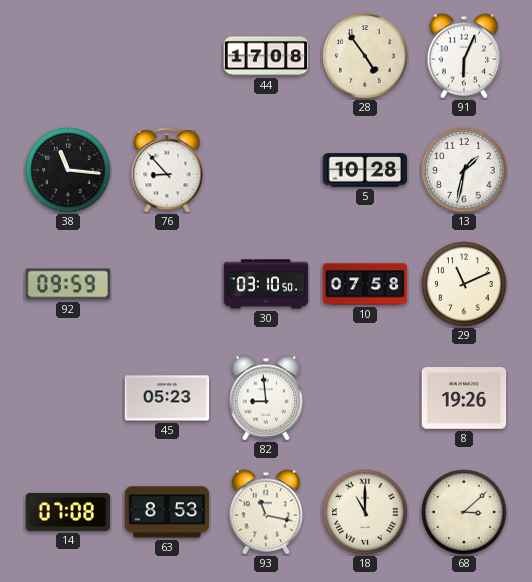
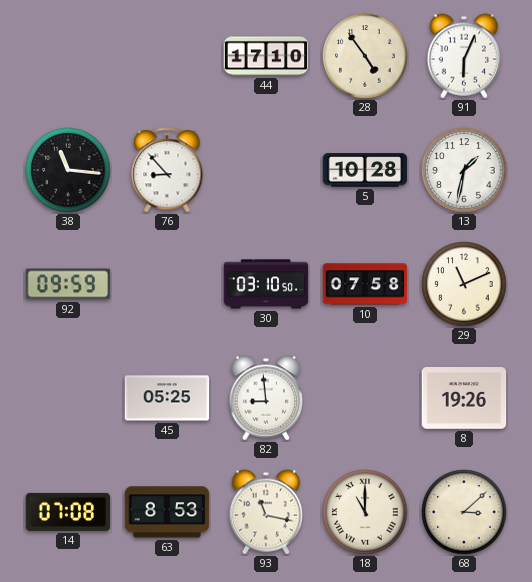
44: 17:08 -> 17:10 (266, 56)
45: 05:23 -> 05:25 (167, 398)
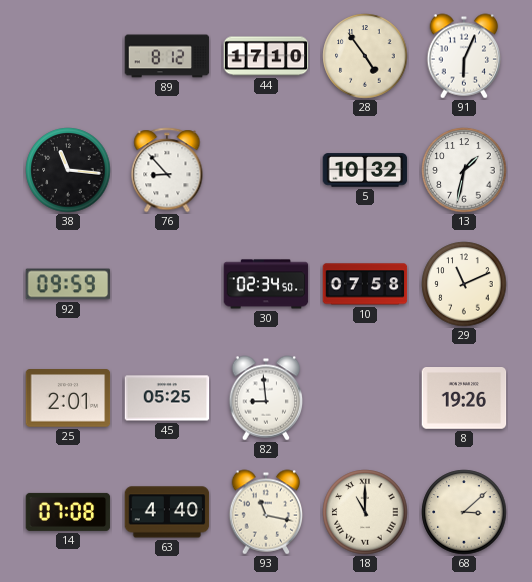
89: none -> 8:12 (167, 56)
5: 10:28 -> 10:32 (365, 170)
30: 03:10 -> 02:34 (266, 284)
25: none -> 2:01 (68, 398)
63: 8:53 -> 4:40 (167, 512)
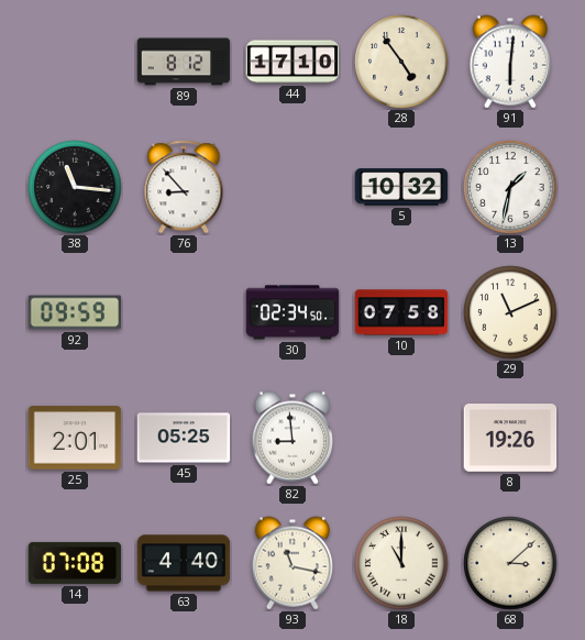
91: 6:04 -> 6:01 (510, 62)
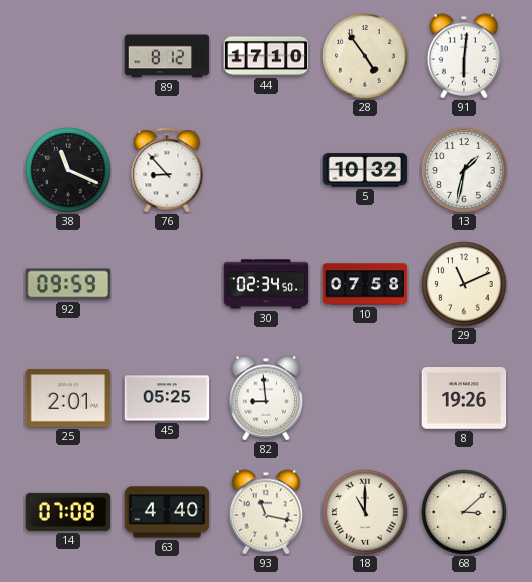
38: 11:16 -> 11:19 (68, 170)
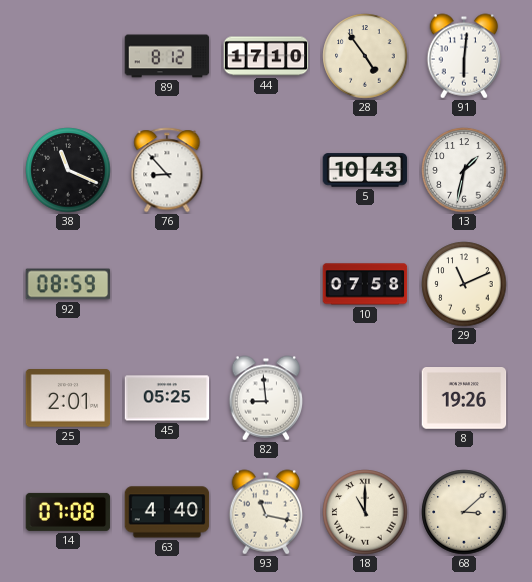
5: 10:32 -> 10:43 (365, 170)
92: 09:59 -> 08:59 (68, 284)
30: 02:34 -> none (266, 284)
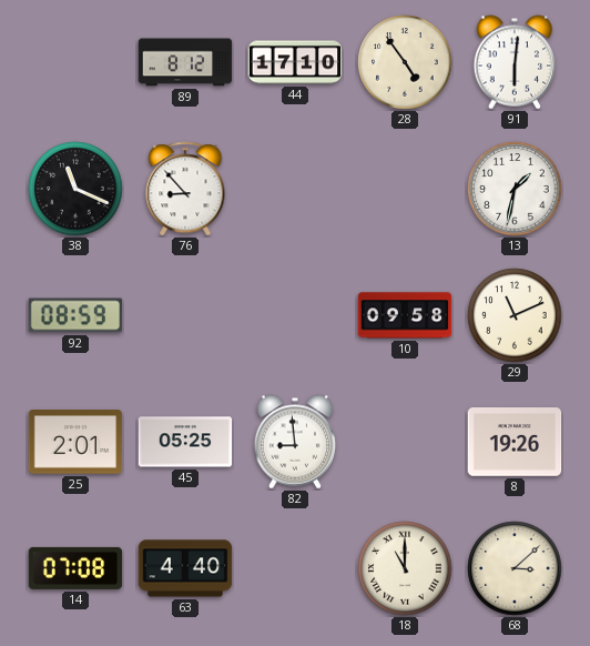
5: 10:43 -> none (365, 170)
10: 07:58 -> 09:58 (405, 315)
93: 11:17 -> none (266, 512)
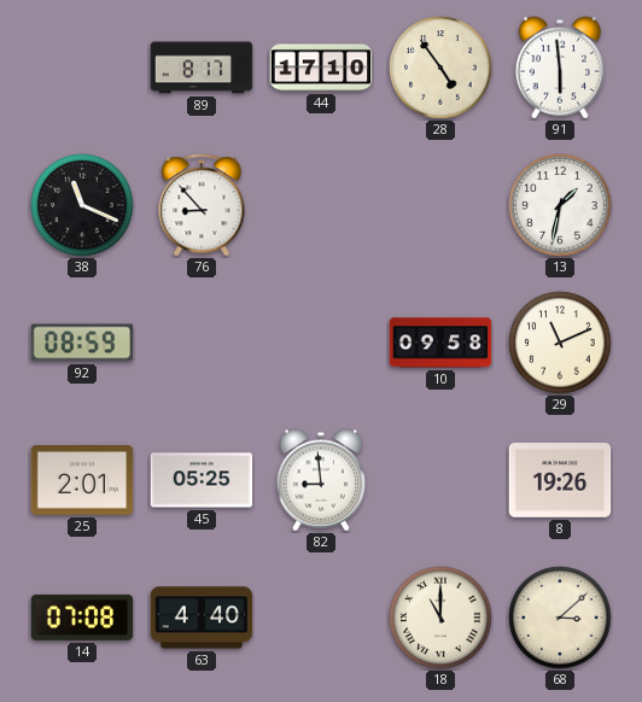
89: 8:12 -> 8:17 (202, 68)
91: 6:01 -> 5:59 (560, 68)
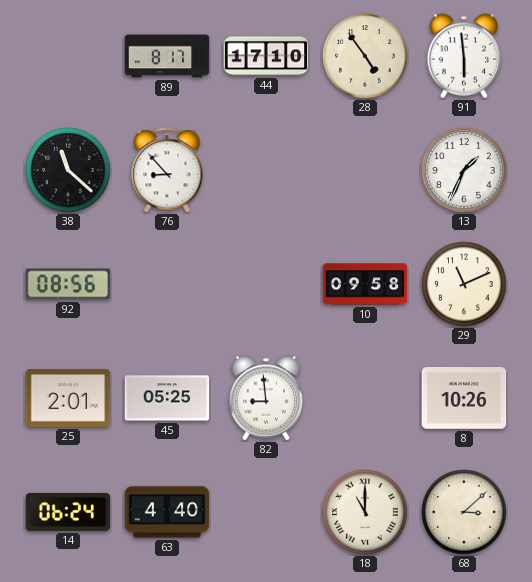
38: 11:19 -> 11:22 (68, 170)
13: 1:32 -> 1:34 (464, 170)
92: 08:59 -> 08:56 (68, 284)
8: 19:26 -> 10:26 (464, 398)
14: 07:08 -> 06:24 (68, 512)
